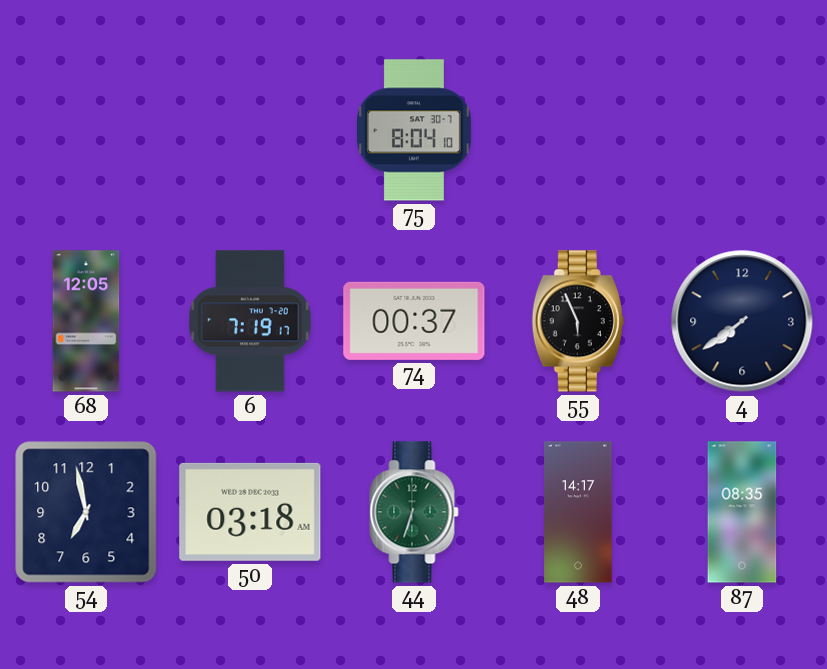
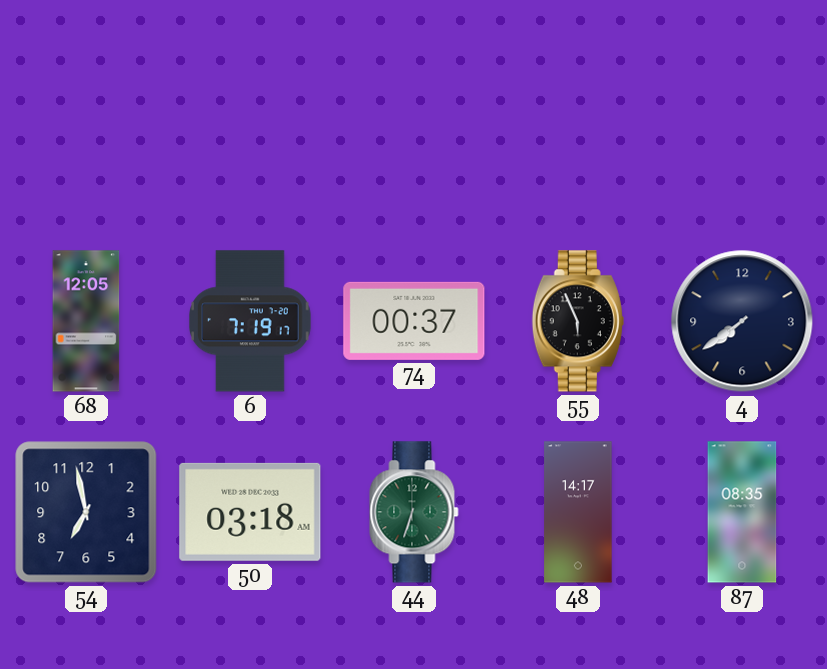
75: 8:04 -> none (414, 130)
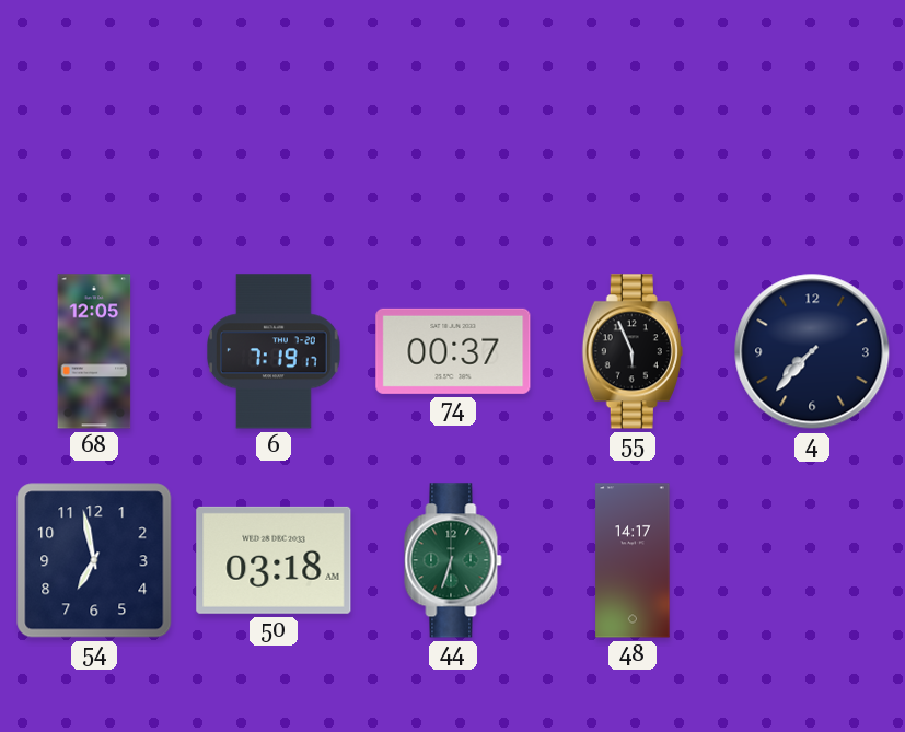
4: 7:39 -> 7:37 (812, 351)
87: 08:35 -> none (742, 512)
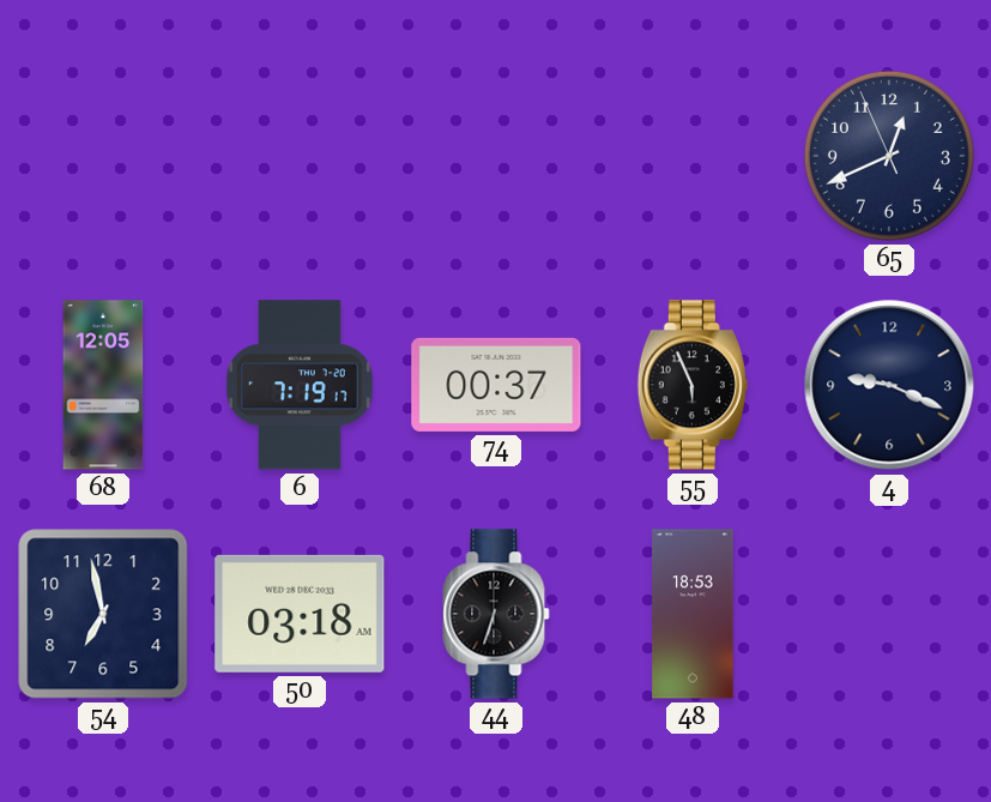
65: none -> 12:40 (889, 156)
4: 7:37 -> 9:19 (889, 385)
44 dial: green -> black (496, 614)
48: 14:17 -> 18:53 (693, 614)
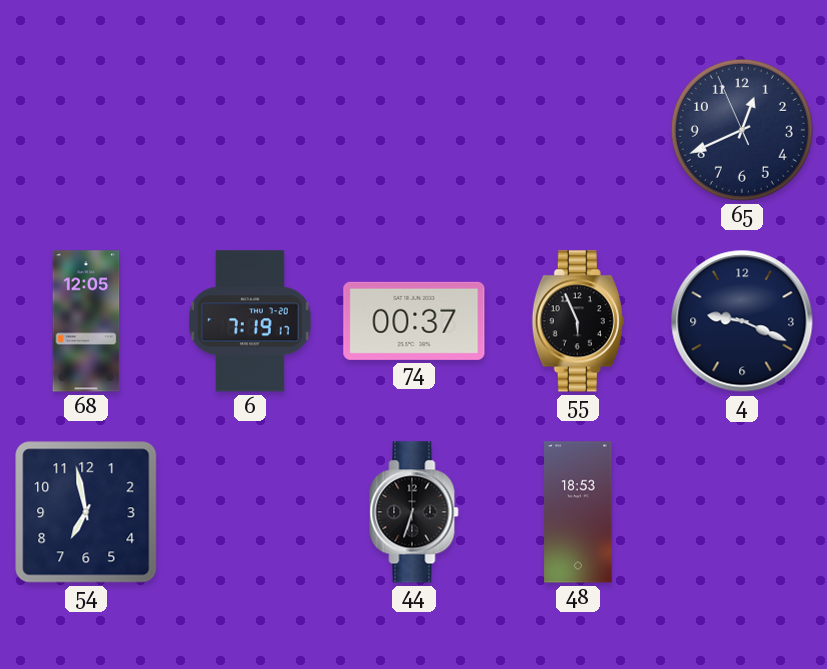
50: 03:18 -> none (300, 614)
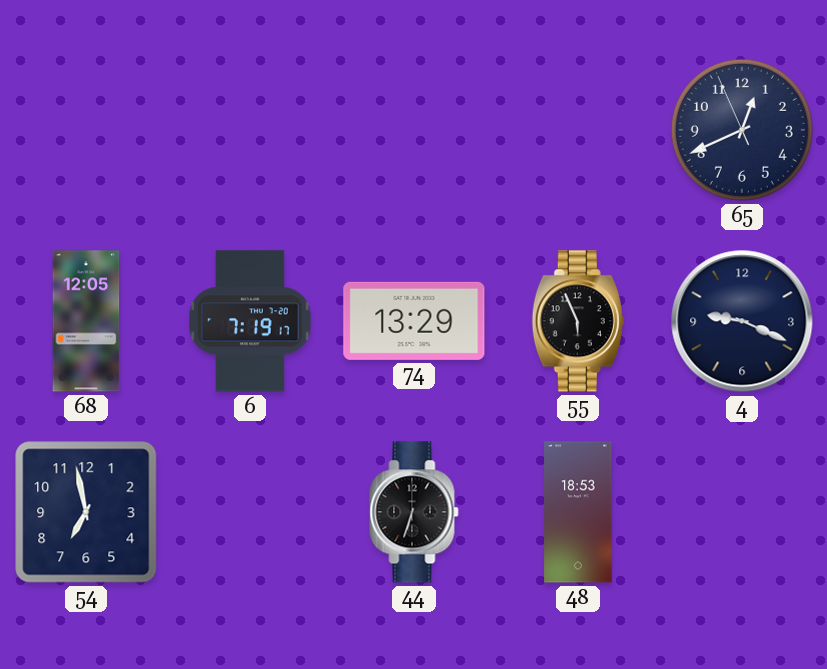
74: 00:37 -> 13:29 (414, 321)
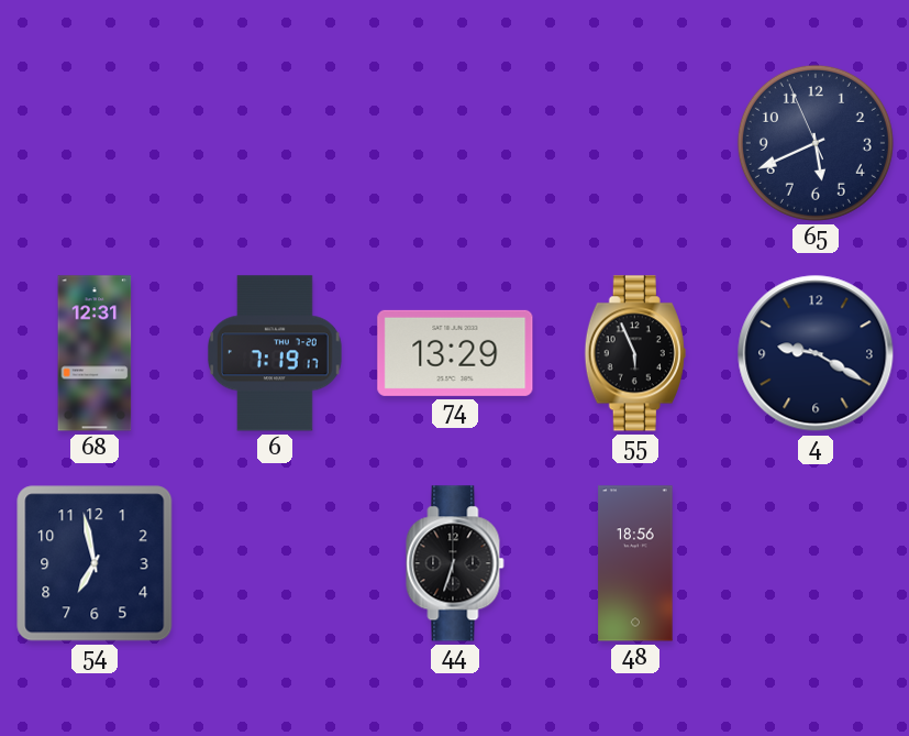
65: 12:40 -> 5:40 (816, 143)
68: 12:05 -> 12:31 (95, 353)
4: 9:19 -> 9:20 (816, 353)
48: 18:53 -> 18:56 (635, 563)
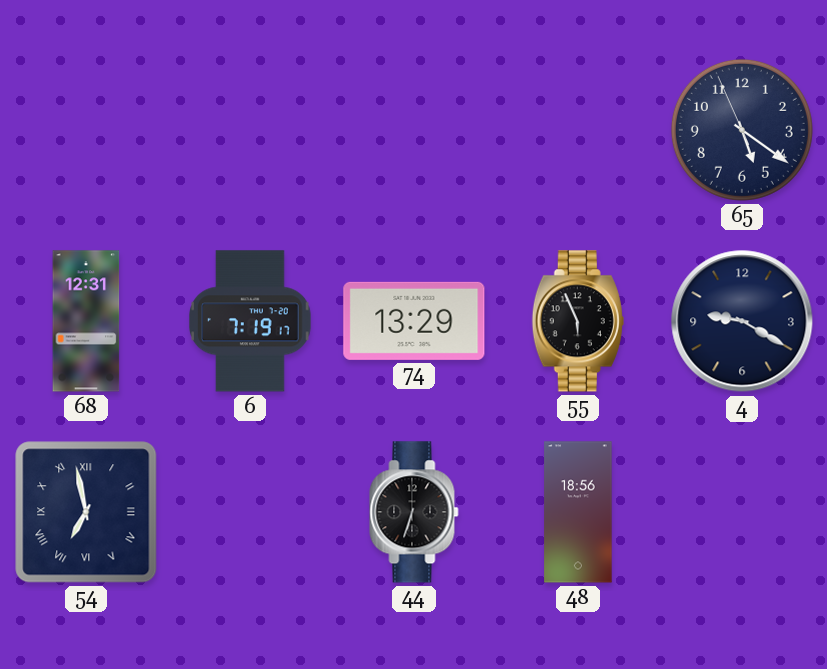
65: 5:40 -> 5:20 (742, 130)
54 numerals: Arabic -> Roman (86, 512)
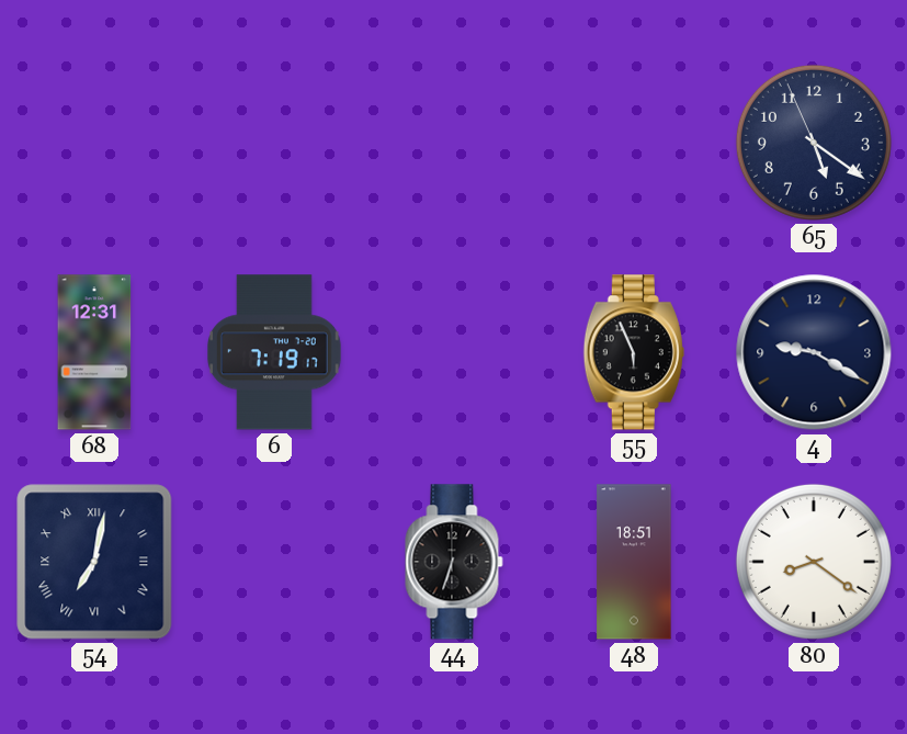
74: 13:29 -> none (414, 321)
54: 6:58 -> 7:02 (94, 562)
48: 18:56 -> 18:51 (634, 562)
80: none -> 8:21 (814, 562)
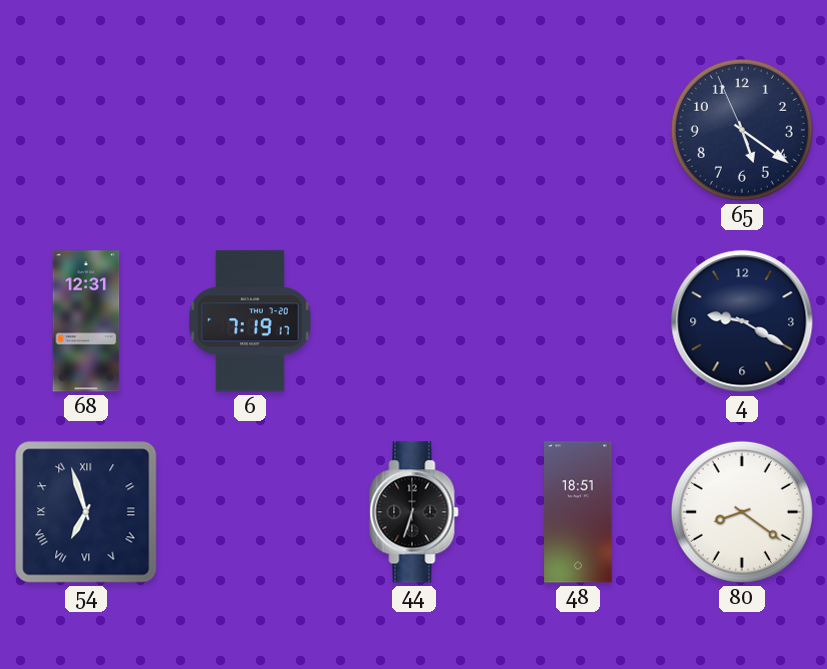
55: 5:56 -> none (634, 352)
54: 7:02 -> 6:57 (86, 512)
